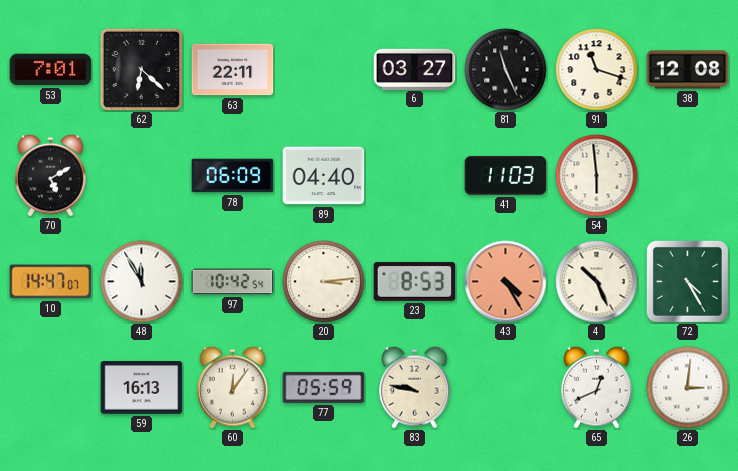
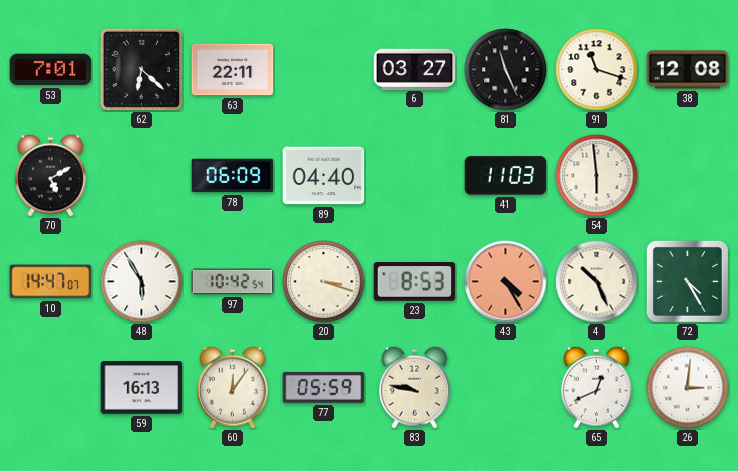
48: 11:55 -> 5:55 (142, 282)
20: 3:14 -> 3:18 (324, 282)
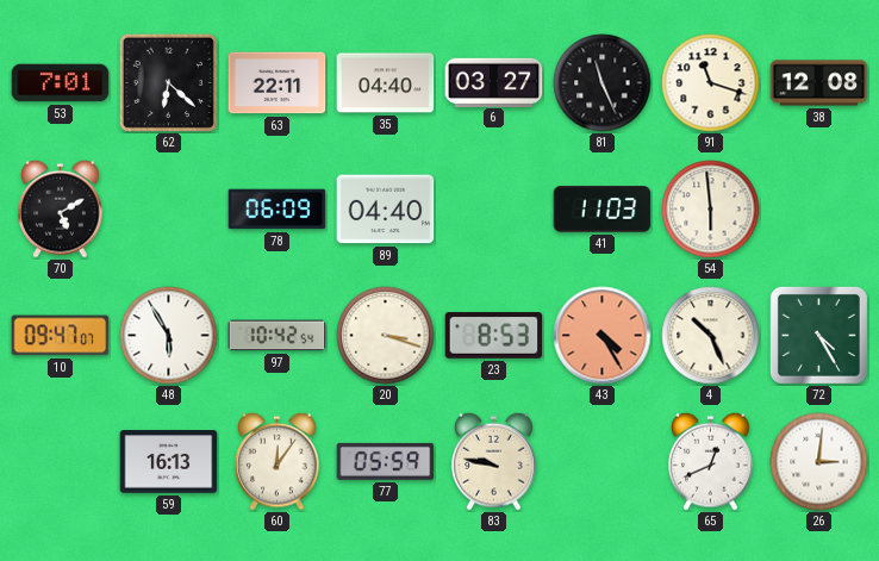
35: none -> 04:40 (386, 83)
10: 14:47 -> 09:47 (61, 336)
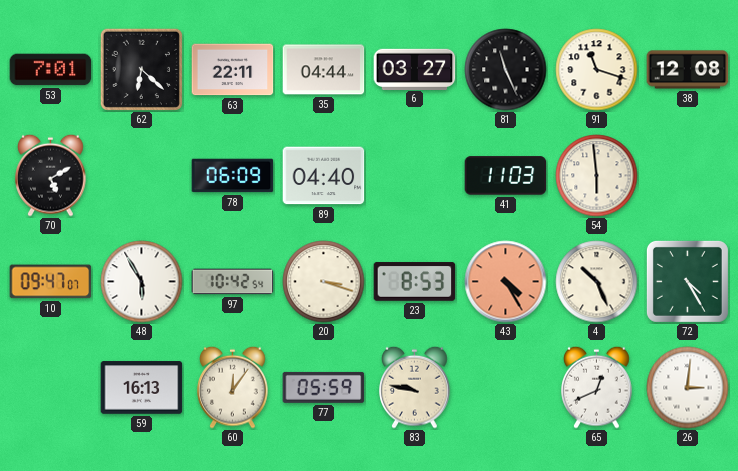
35: 04:40 -> 04:44 (324, 70)
